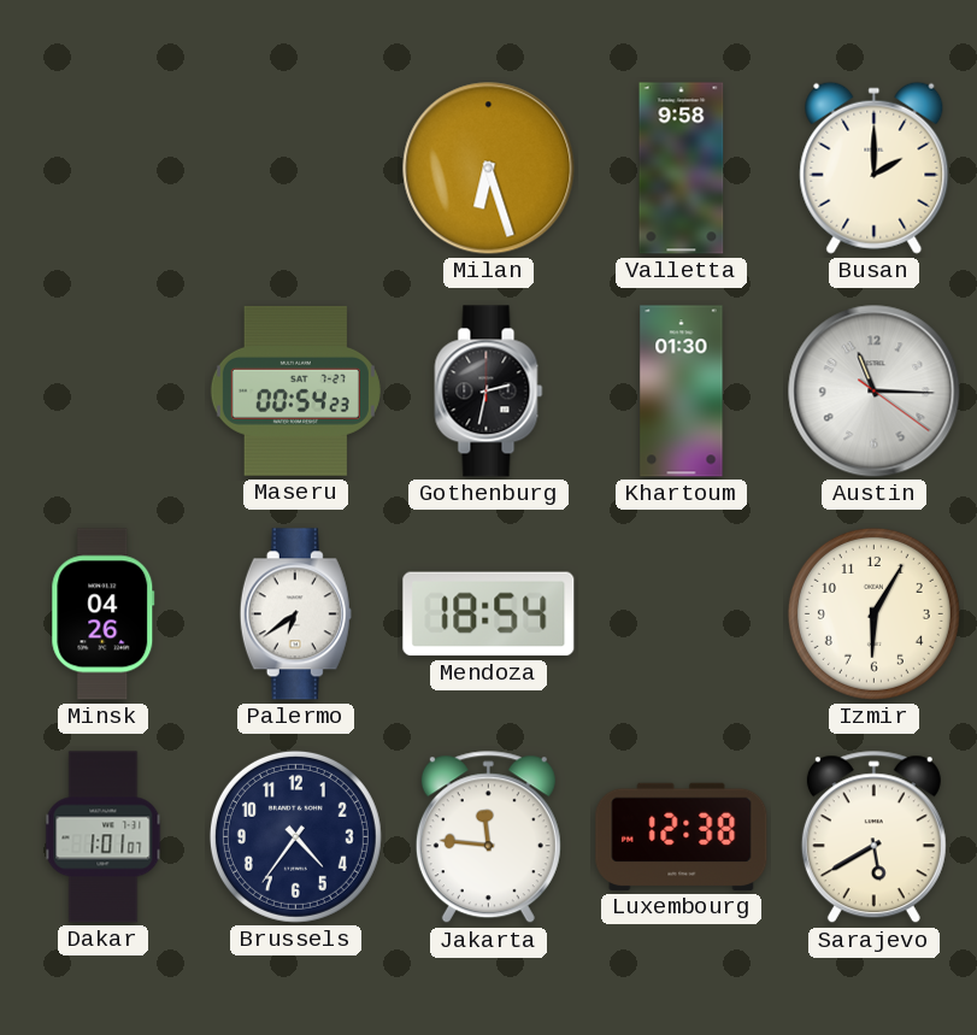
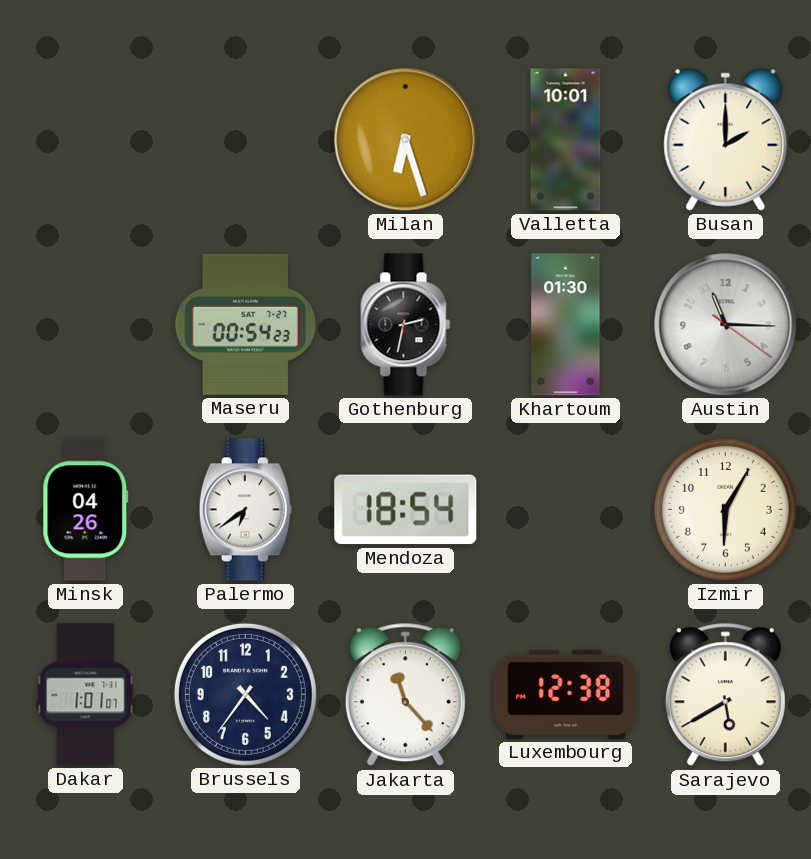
Valletta: 9:58 -> 10:01 (566, 140)
Jakarta: 11:46 -> 11:23 (405, 695)
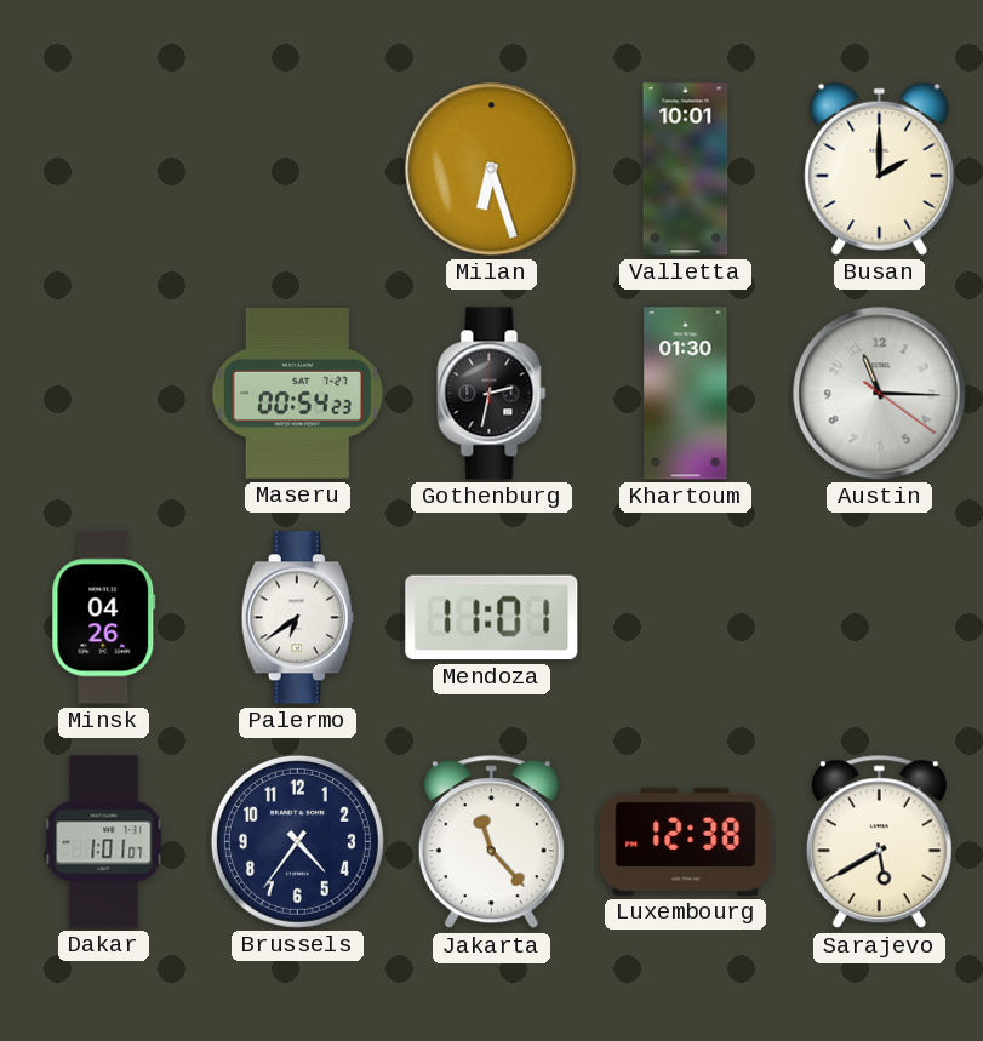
Mendoza: 18:54 -> 11:01 (492, 618)
Izmir: 6:05 -> none (725, 509)
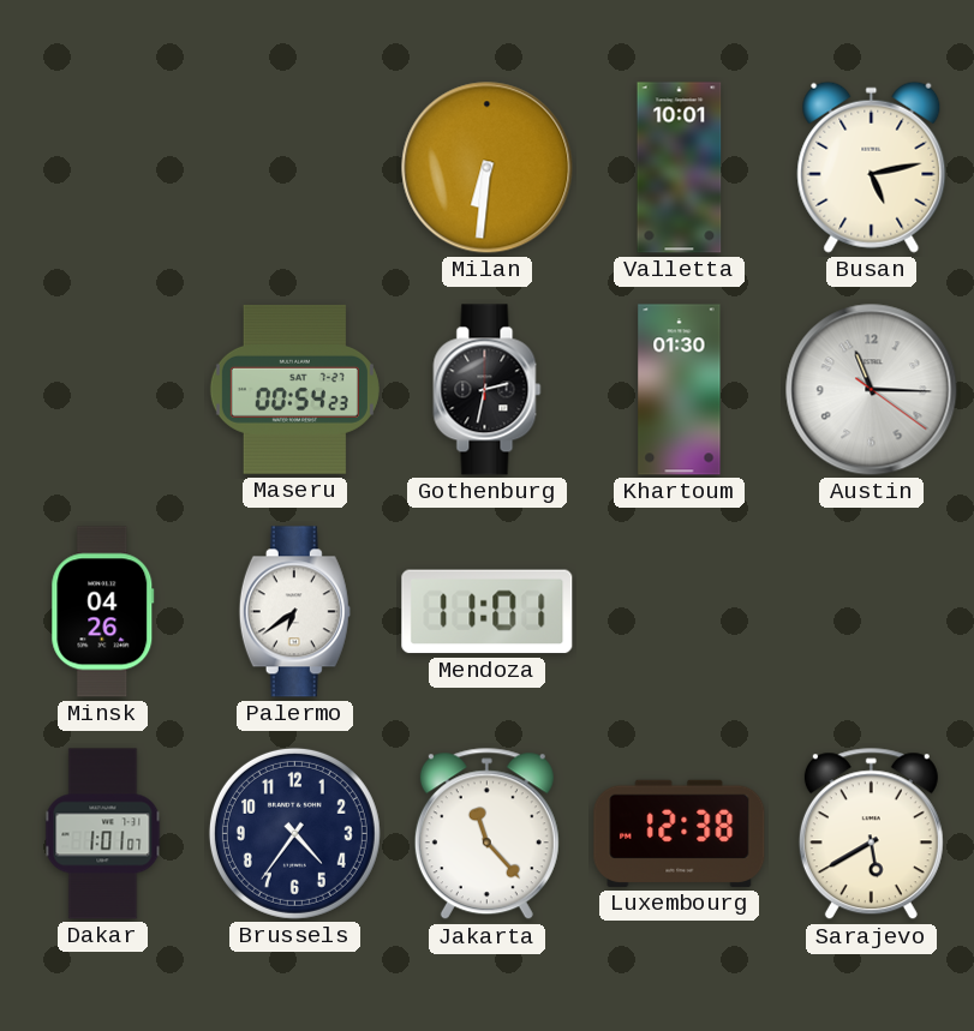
Milan: 6:27 -> 6:31 (488, 168)
Busan: 2:00 -> 5:13 (872, 167)
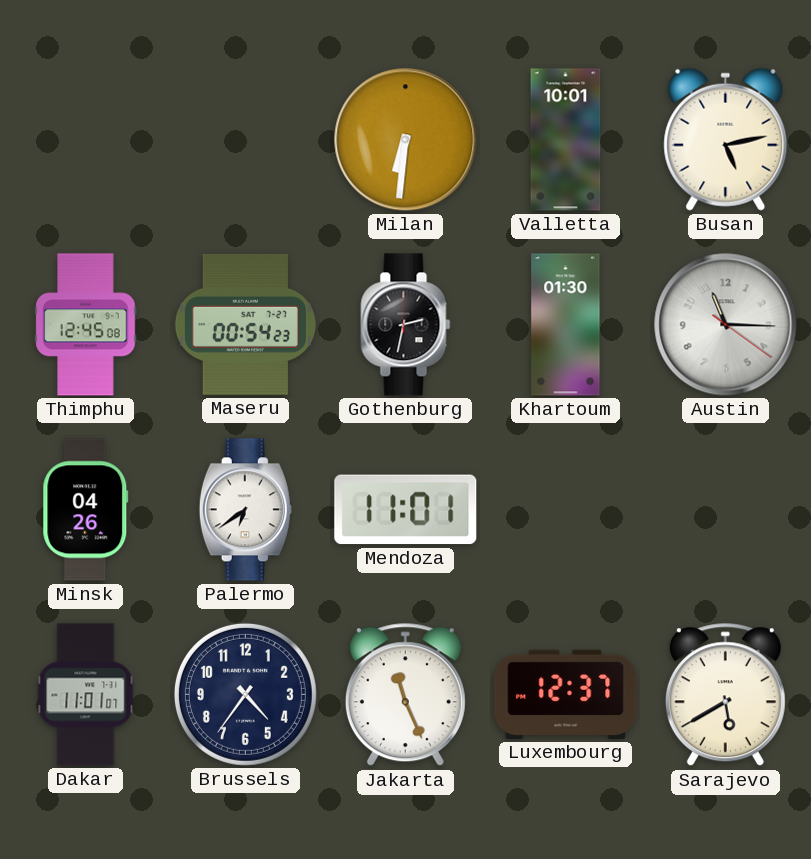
Thimphu: none -> 12:45 (86, 325)
Dakar: 1:01 -> 11:01 (86, 695)
Jakarta: 11:23 -> 11:26 (405, 695)
Luxembourg: 12:38 -> 12:37 (566, 694)
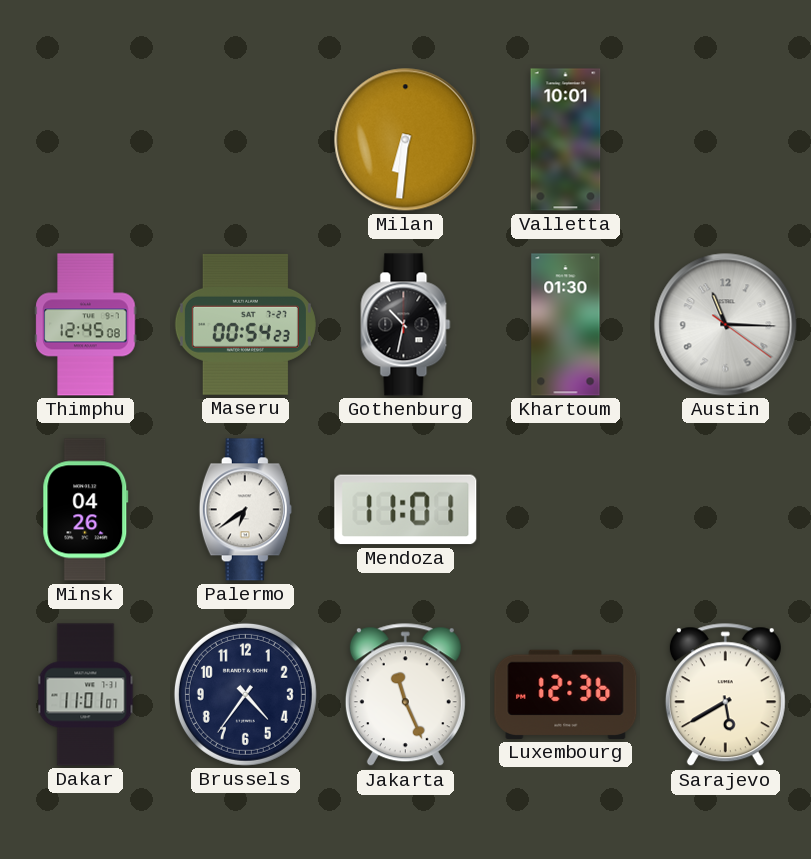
Busan: 5:13 -> none (726, 139)
Gothenburg: 2:32 -> 10:32 (406, 325)
Luxembourg: 12:37 -> 12:36 (566, 694)
